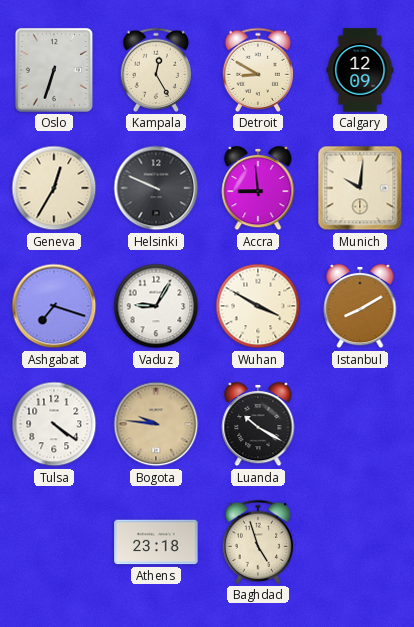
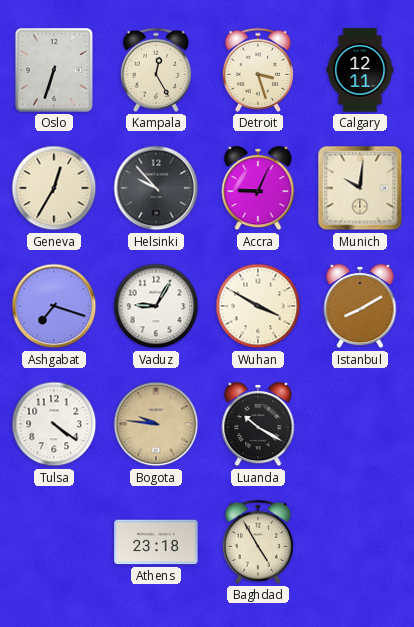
Detroit: 8:50 -> 3:27 (258, 70)
Calgary: 12:09 -> 12:11 (360, 70)
Helsinki: 9:49 -> 9:53 (156, 188)
Accra: 8:59 -> 9:04 (258, 188)
Baghdad: 4:57 -> 4:55 (258, 542)
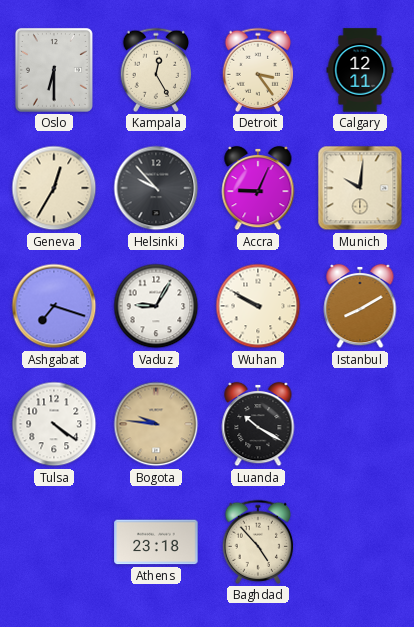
Oslo: 6:33 -> 6:30 (54, 70)
Detroit: 3:27 -> 3:24 (258, 70)
Wuhan: 3:50 -> 9:50 (258, 306)
Baghdad: 4:55 -> 4:53 (258, 542)
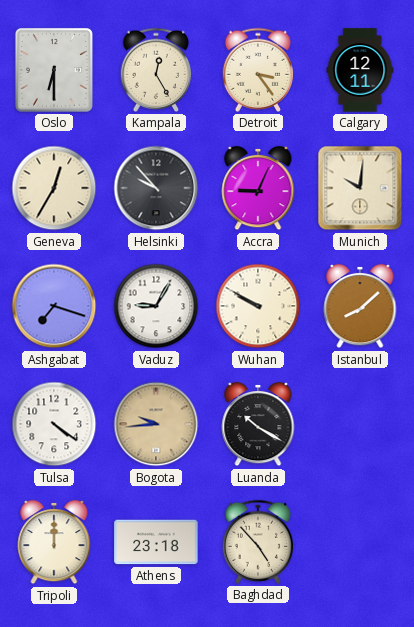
Istanbul: 8:10 -> 8:08 (360, 306)
Bogota: 9:46 -> 9:44 (156, 424)
Tripoli: none -> 12:00 (54, 542)
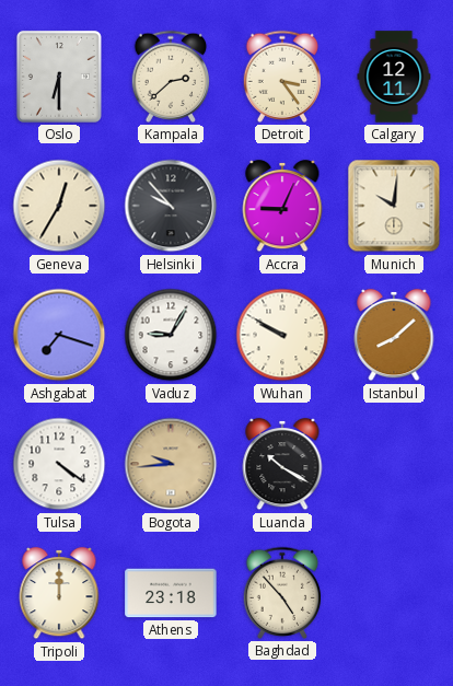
Kampala: 12:25 -> 2:38 (171, 77)
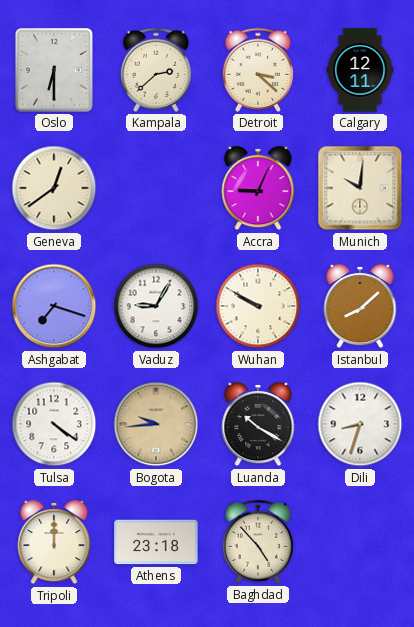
Detroit: 3:24 -> 3:22 (258, 70)
Geneva: 12:35 -> 12:39 (54, 188)
Helsinki: 9:53 -> none (171, 206)
Dili: none -> 8:33 (360, 424)
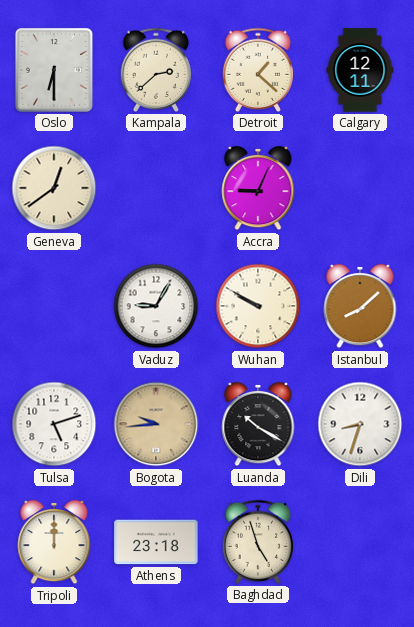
Detroit: 3:22 -> 1:22 (258, 70)
Munich: 10:01 -> none (360, 188)
Ashgabat: 7:18 -> none (54, 306)
Tulsa: 4:21 -> 5:12 (54, 424)
Baghdad: 4:53 -> 4:57 (258, 542)
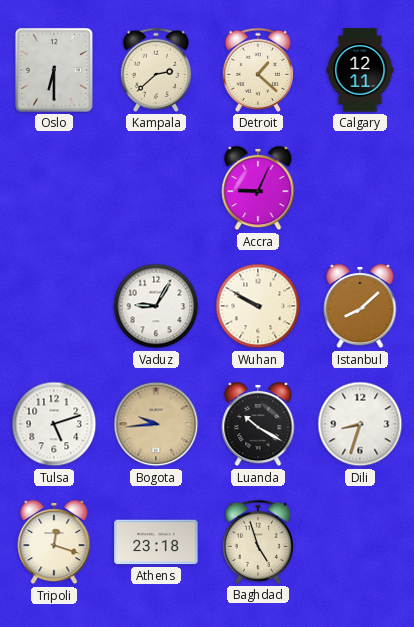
Geneva: 12:39 -> none (54, 188)
Tripoli: 12:00 -> 12:18 (54, 542)
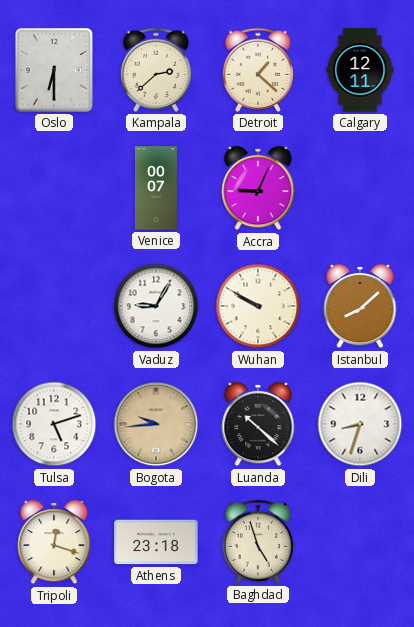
Venice: none -> 00:07 (156, 188)
Luanda: 10:20 -> 10:22 (258, 424)
